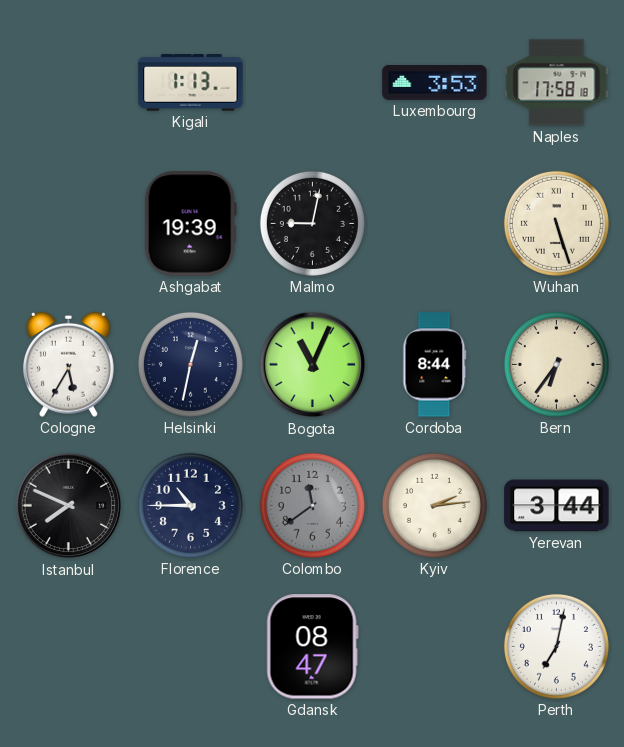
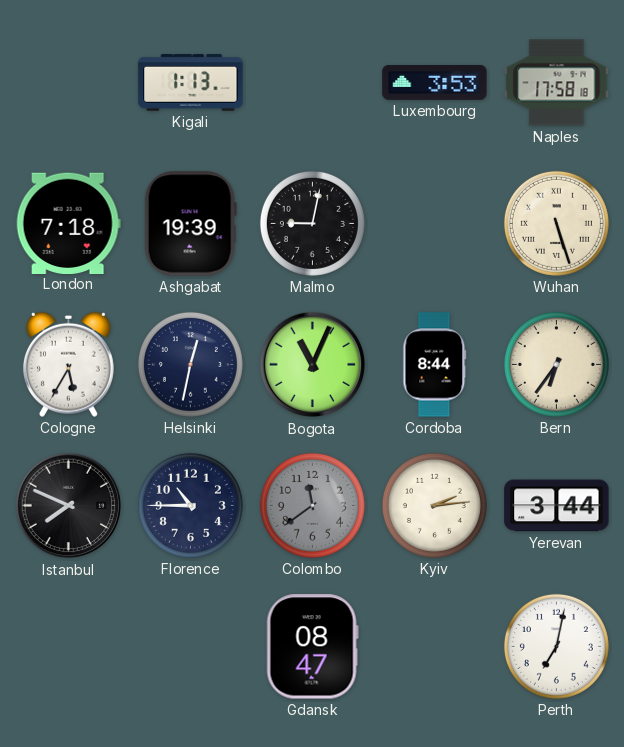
London: none -> 7:18 (68, 223)
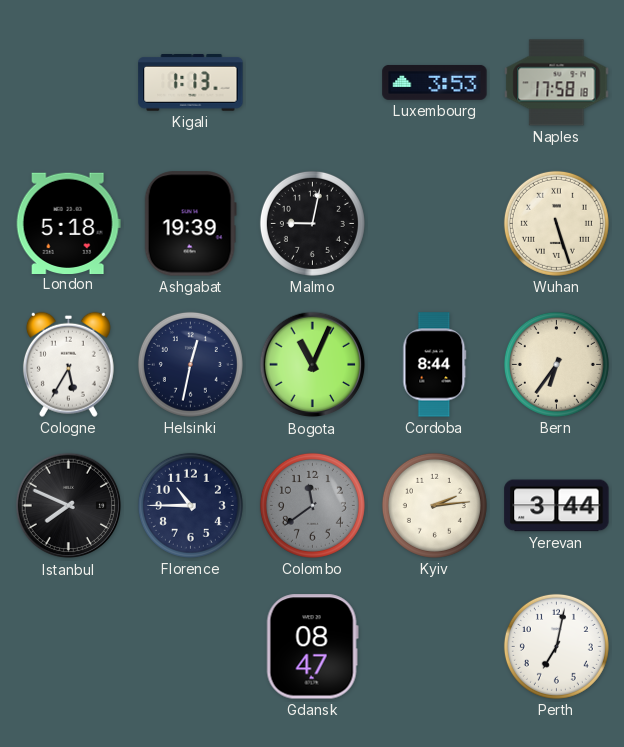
London: 7:18 -> 5:18 (68, 223)
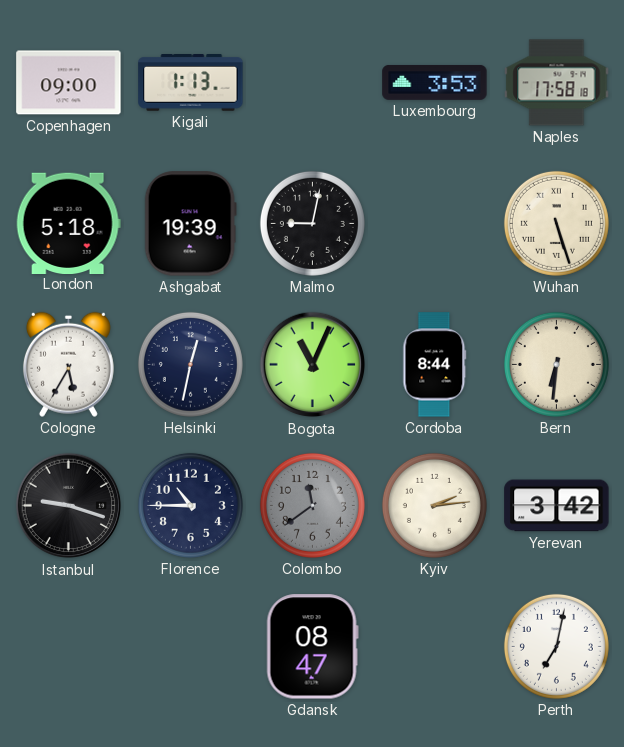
Copenhagen: none -> 09:00 (69, 83)
Bern: 6:36 -> 6:31 (556, 364)
Istanbul: 7:49 -> 9:18 (69, 506)
Yerevan: 3:44 -> 3:42 (557, 506)
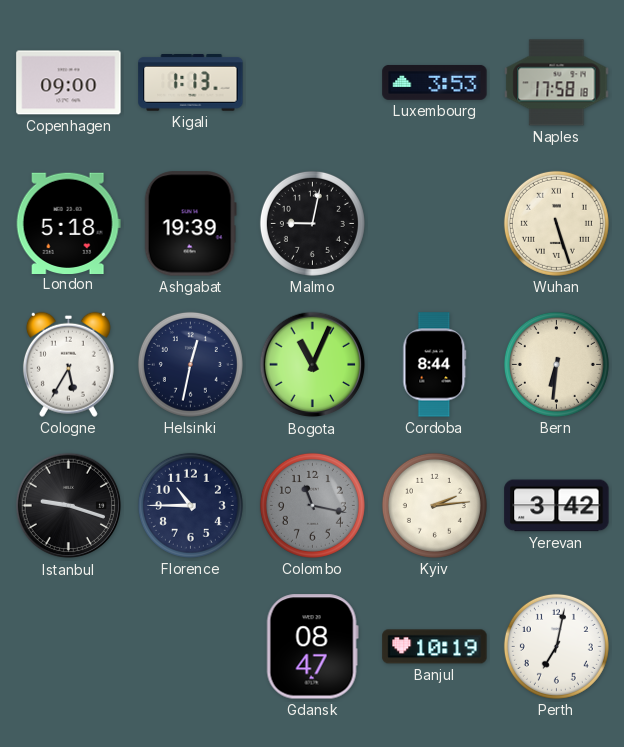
Colombo: 11:39 -> 11:17 (312, 505)
Banjul: none -> 10:19 (435, 647)
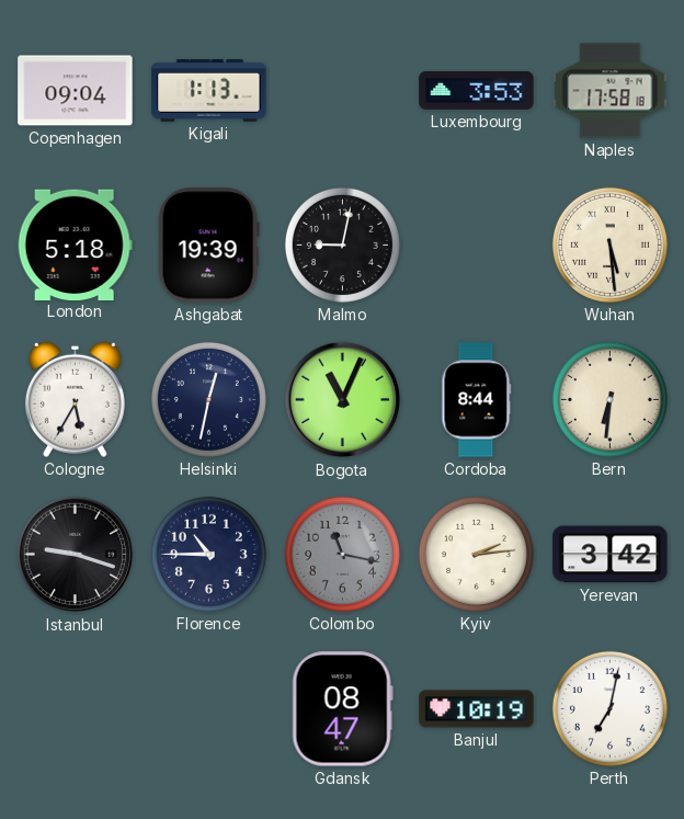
Copenhagen: 09:00 -> 09:04 (76, 91)
Wuhan: 5:27 -> 5:29 (609, 244)
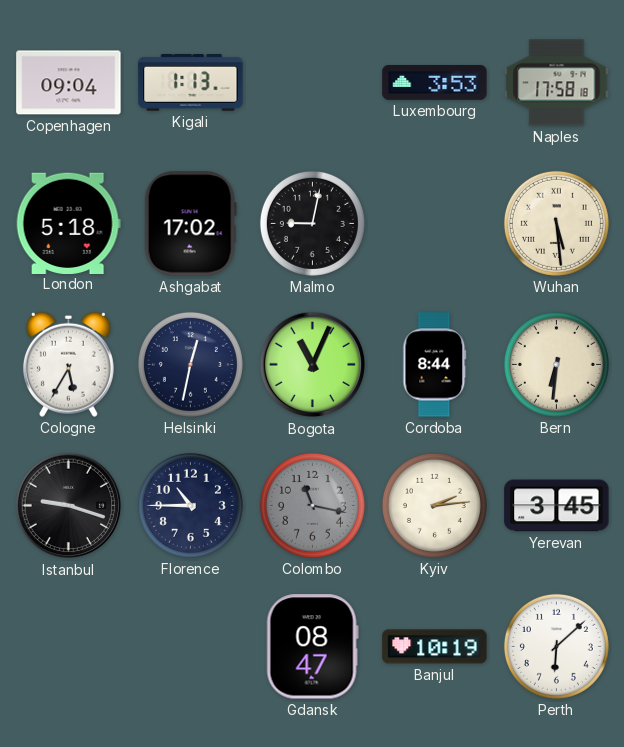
Ashgabat: 19:39 -> 17:02 (190, 224)
Yerevan: 3:42 -> 3:45 (557, 506)
Perth: 7:02 -> 6:08 (556, 646)
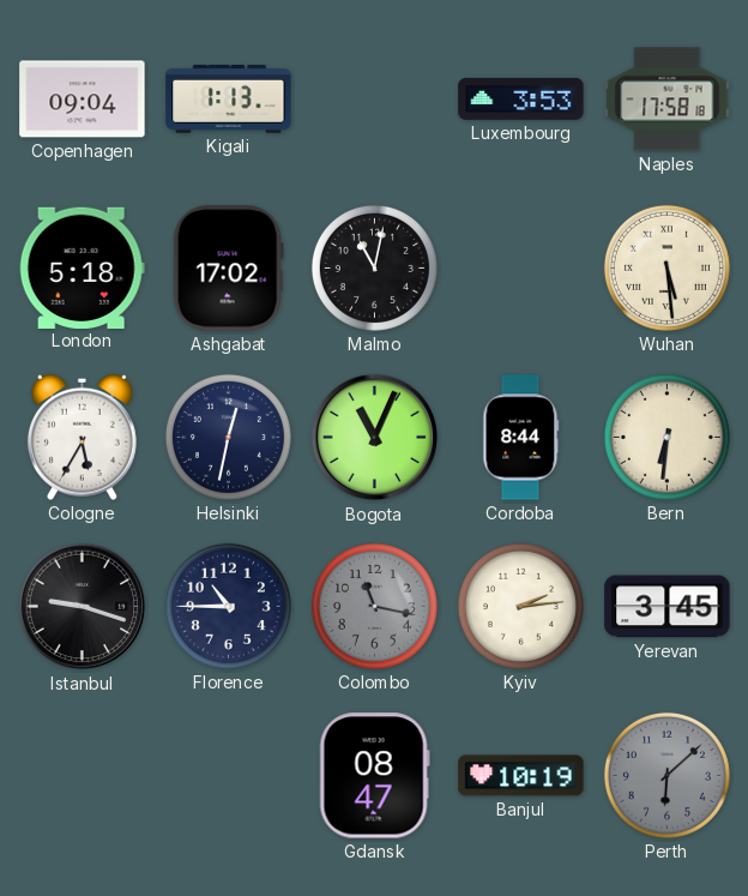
Malmo: 9:02 -> 11:02 (374, 267)
Perth dial: white -> grey (666, 775)
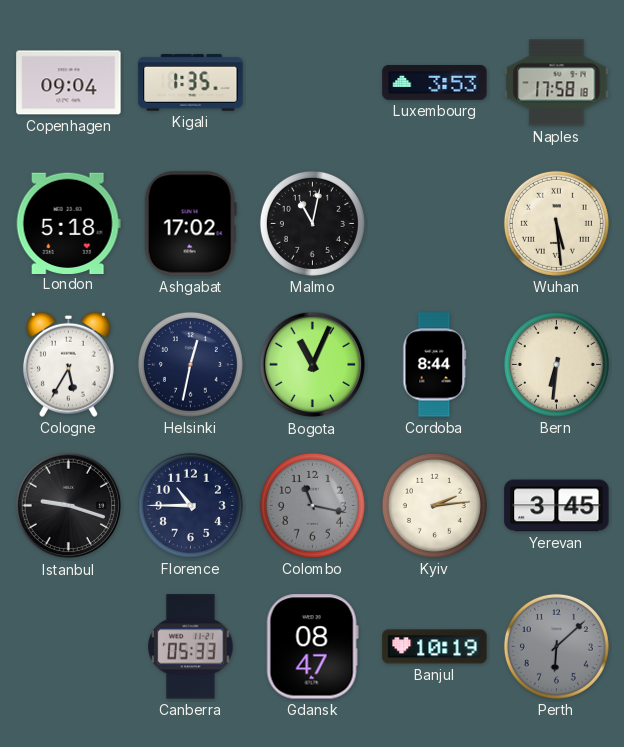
Kigali: 1:13 -> 1:35 (191, 83)
Canberra: none -> 05:33 (191, 647)
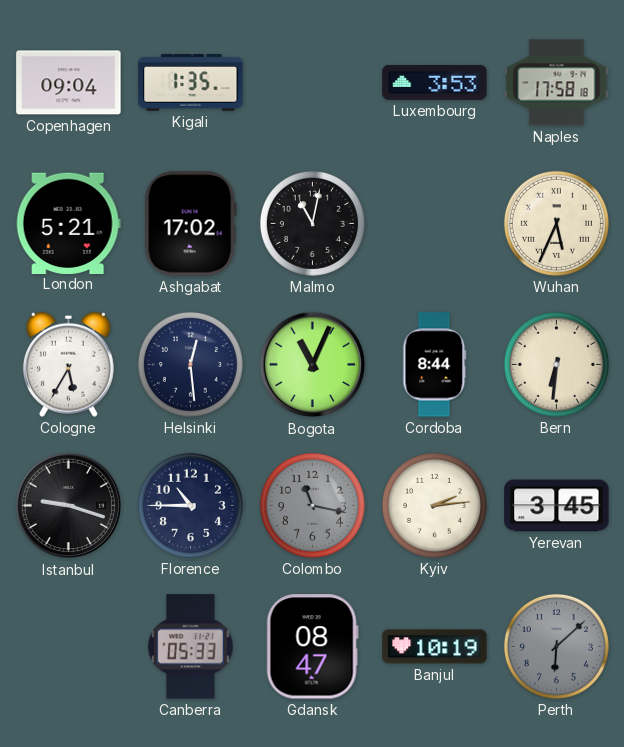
London: 5:18 -> 5:21 (68, 223)
Wuhan: 5:29 -> 5:34 (556, 223)
Helsinki: 12:32 -> 12:29 (190, 364)
